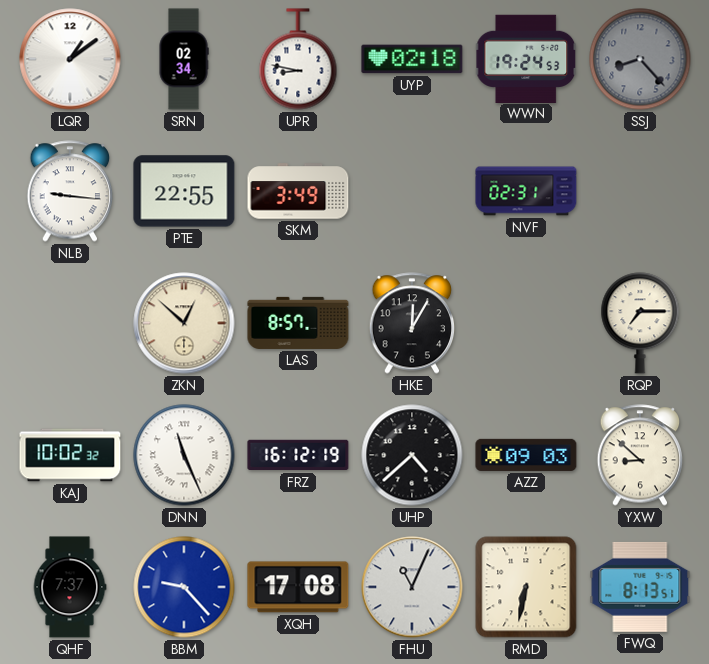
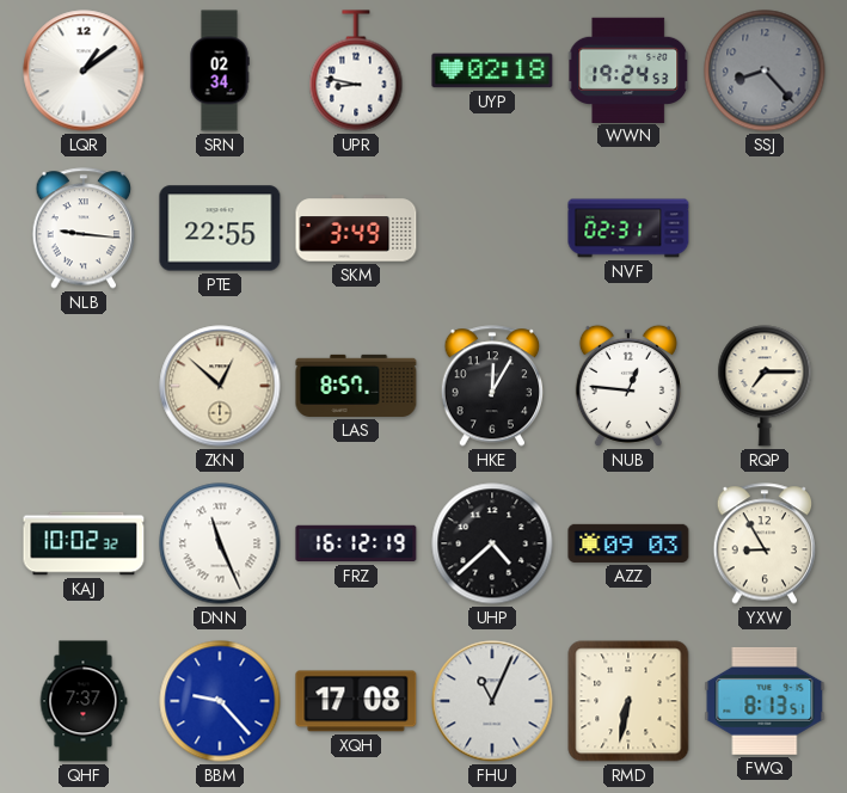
NUB: none -> 12:46 (628, 386)
YXW: 8:52 -> 8:55 (765, 543)
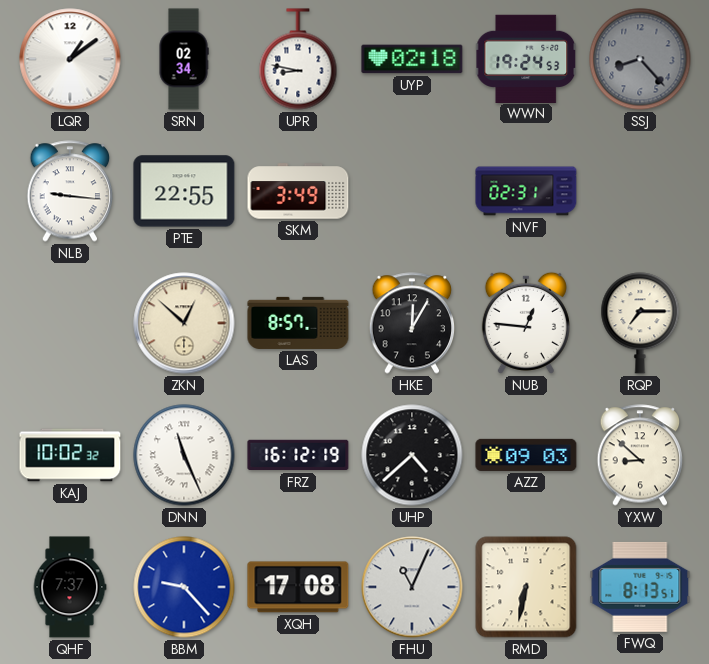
YXW: 8:55 -> 8:52 (640, 455)
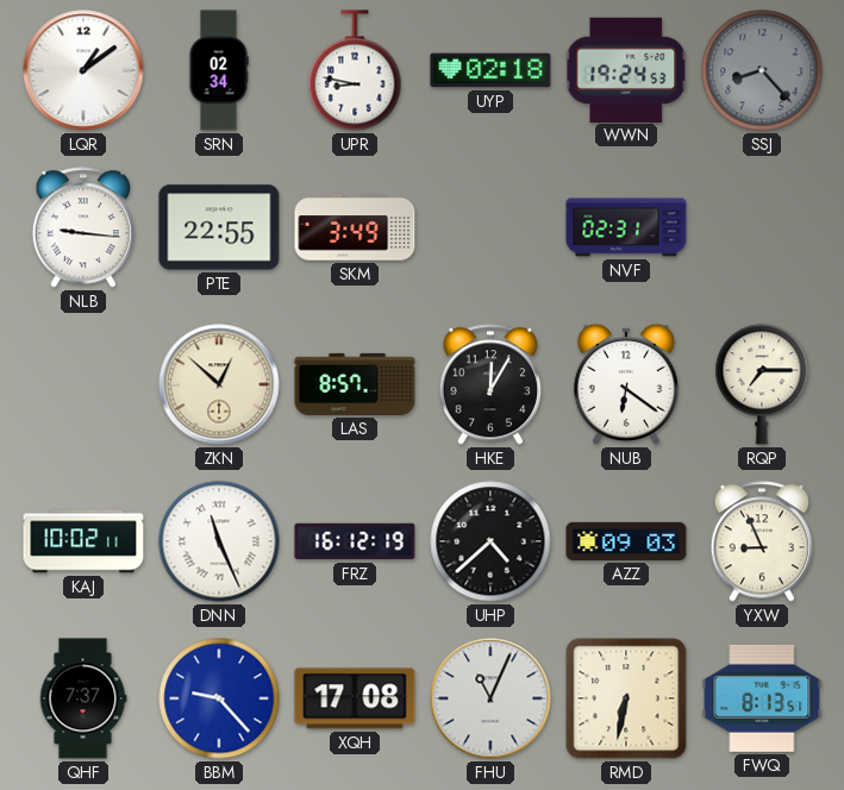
NUB: 12:46 -> 6:21 (626, 384)
KAJ: 10:02:32 -> 10:02:11 (83, 541)
YXW: 8:52 -> 8:56 (762, 541)
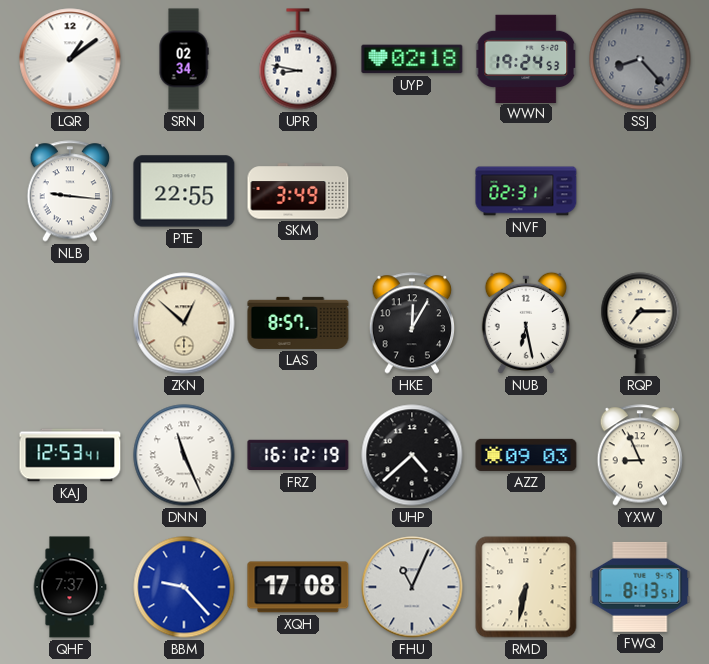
NUB: 6:21 -> 6:28 (526, 323)
KAJ: 10:02 -> 12:53 (70, 455)
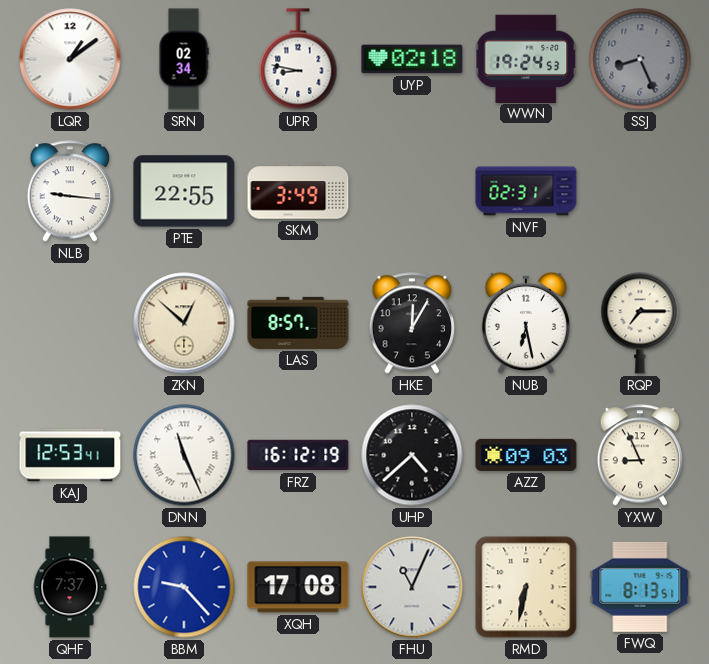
SSJ: 8:23 -> 8:26 (640, 59)
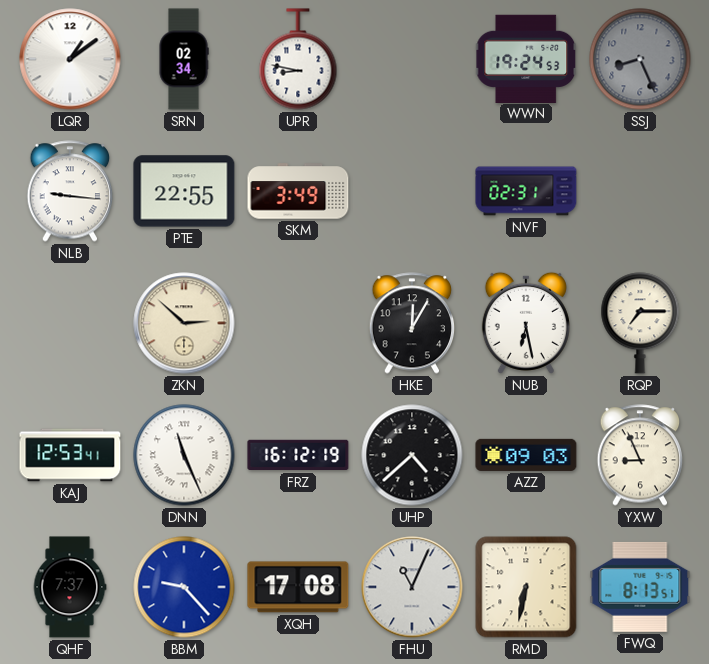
UYP: 02:18 -> none (412, 59)
ZKN: 12:52 -> 2:52 (184, 323)
LAS: 8:57 -> none (298, 323)
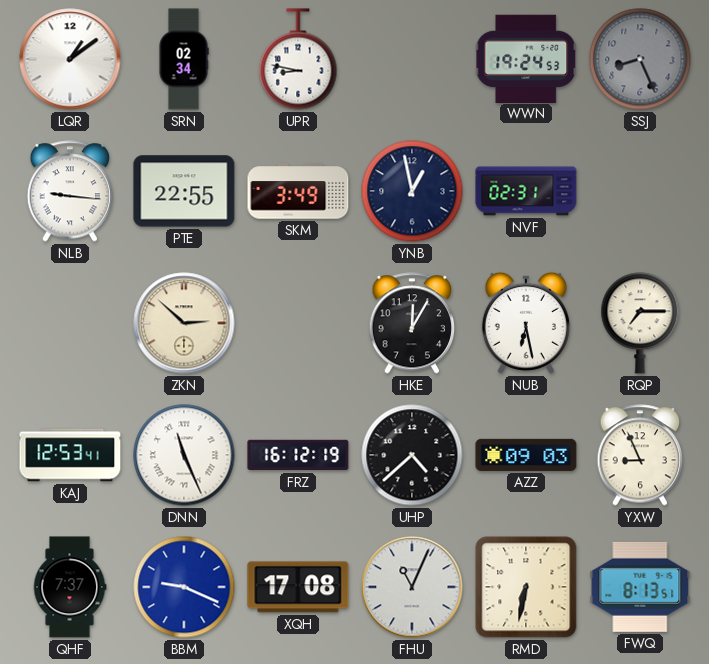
YNB: none -> 12:58 (412, 191)
BBM: 9:23 -> 9:19 (184, 587)
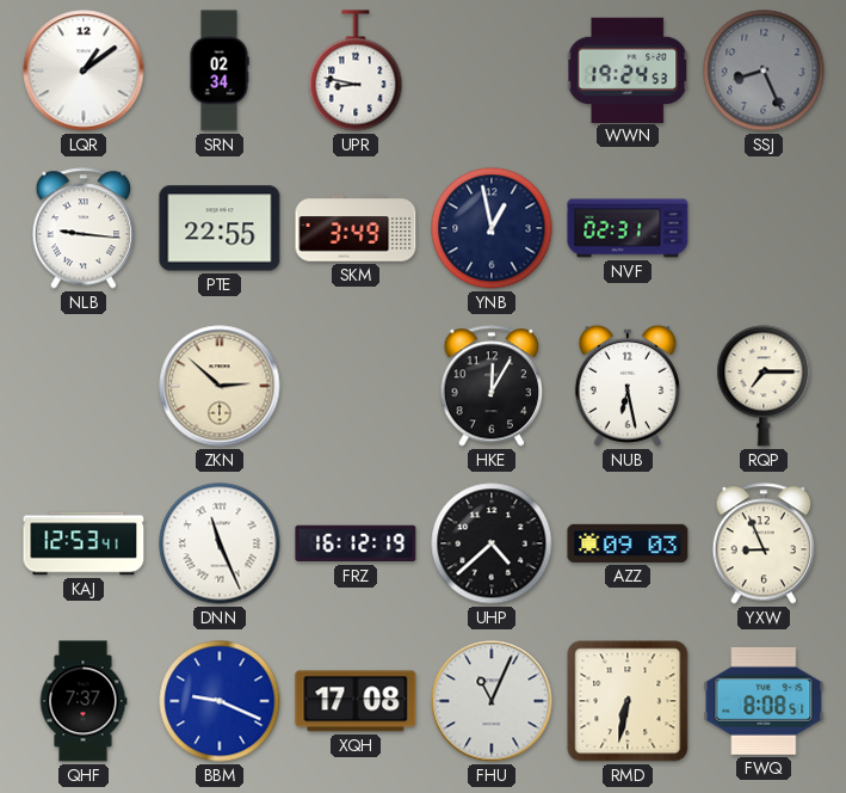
FWQ: 8:13 -> 8:08 (764, 701)
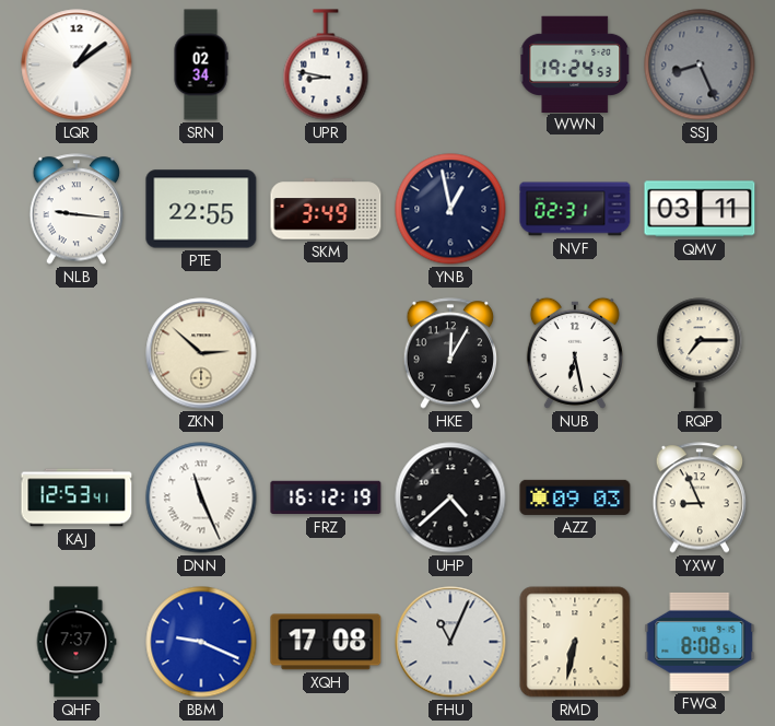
QMV: none -> 03:11 (700, 209)
